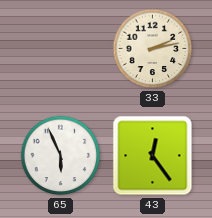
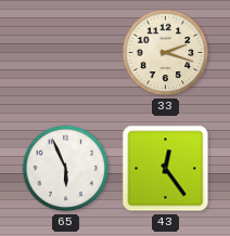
33: 2:13 -> 2:18 (166, 53)
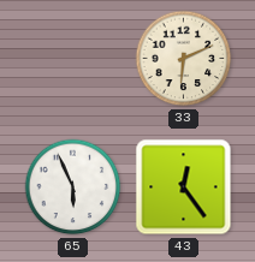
33: 2:18 -> 6:11 (184, 59)
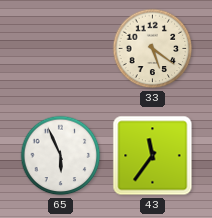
33: 6:11 -> 5:21 (153, 49)
43: 12:24 -> 11:36 (153, 156)
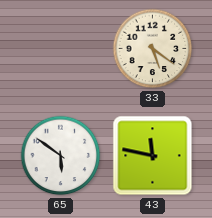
65: 5:56 -> 5:51 (61, 156)
43: 11:36 -> 11:47 (153, 156)
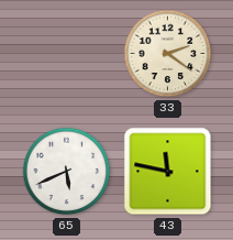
33: 5:21 -> 2:21 (168, 54)
65: 5:51 -> 5:41 (67, 172)
